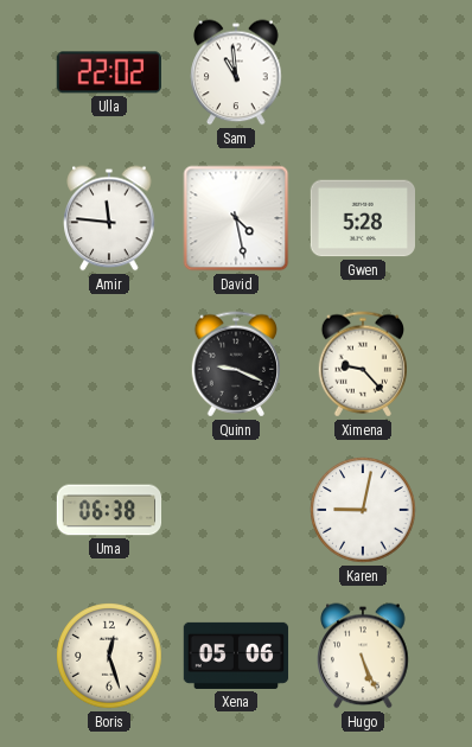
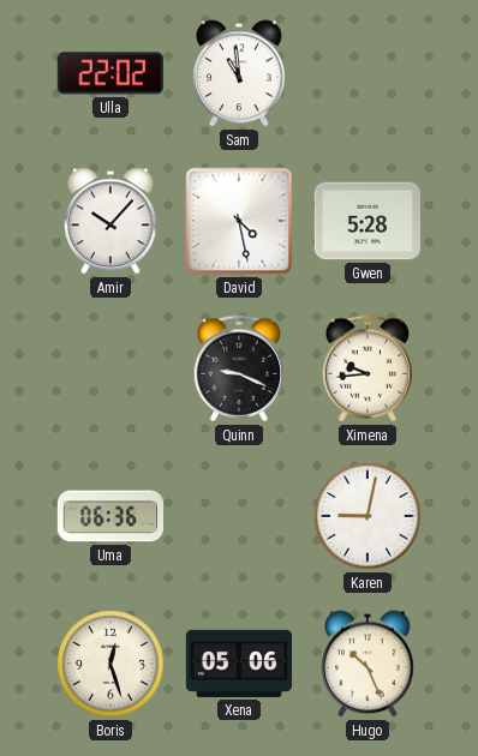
Amir: 11:46 -> 10:07 (110, 221)
Ximena: 9:23 -> 9:44 (366, 368)
Uma: 06:38 -> 06:36 (110, 516)
Hugo: 5:26 -> 10:26 (368, 664)
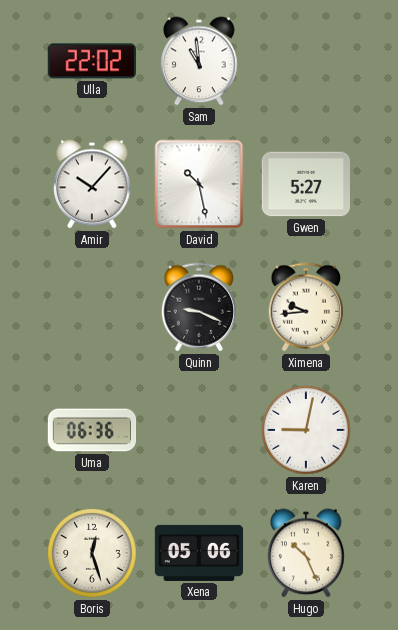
David: 4:28 -> 10:28 (199, 184)
Gwen: 5:28 -> 5:27 (305, 184)
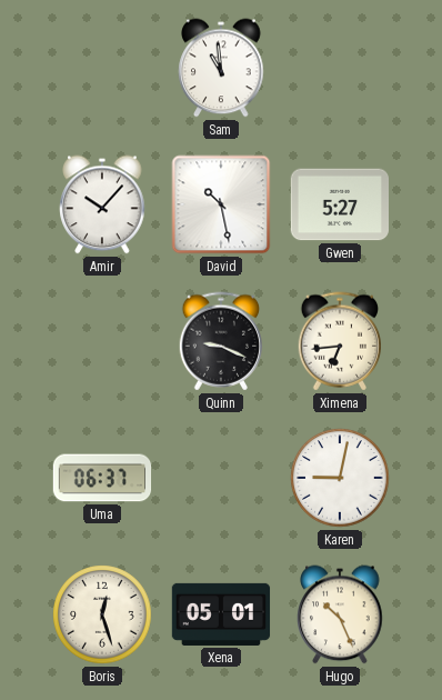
Ulla: 22:02 -> none (91, 61)
Ximena: 9:44 -> 6:44 (339, 341)
Uma: 06:36 -> 06:37 (102, 478)
Xena: 05:06 -> 05:01 (221, 614)
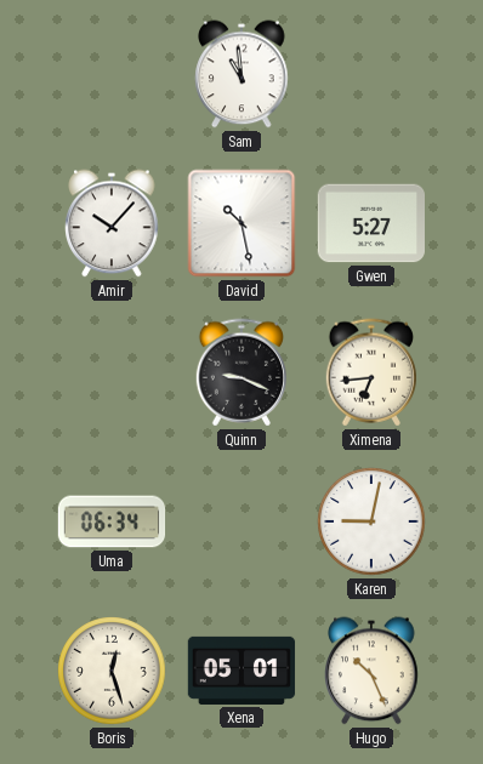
Uma: 06:37 -> 06:34 (112, 521)
